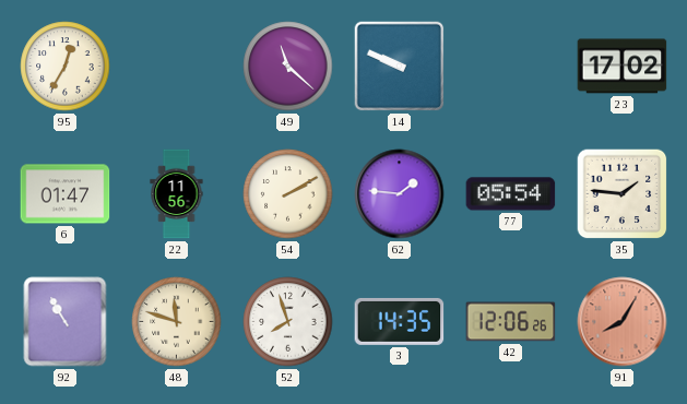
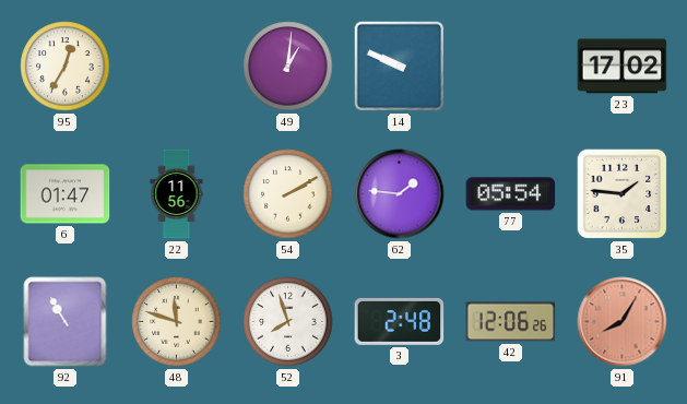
49: 11:22 -> 1:01 (288, 67)
3: 14:35 -> 2:48 (400, 321)
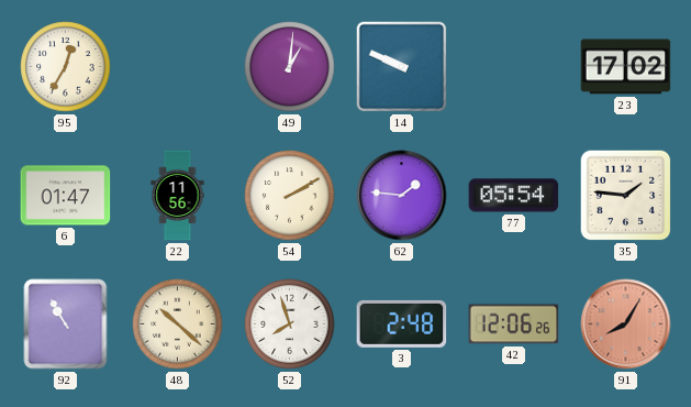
48: 11:48 -> 10:22 (178, 324)
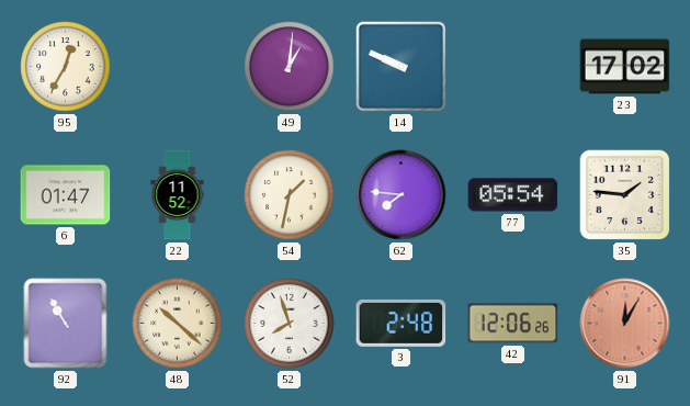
22: 11:56 -> 11:52 (178, 195)
54: 2:10 -> 1:32 (290, 195)
62: 1:46 -> 7:46 (401, 195)
91: 8:05 -> 12:05 (625, 324)
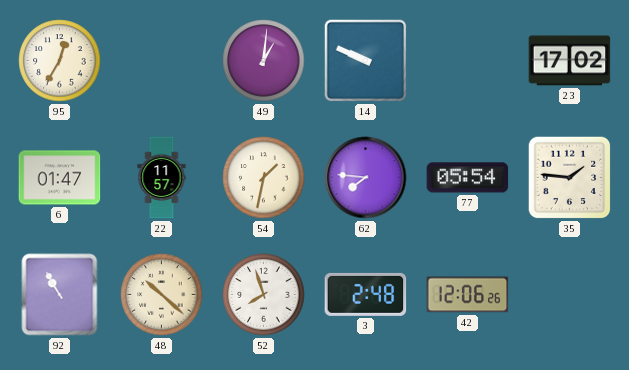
22: 11:52 -> 11:57 (162, 178)
91: 12:05 -> none (625, 324)
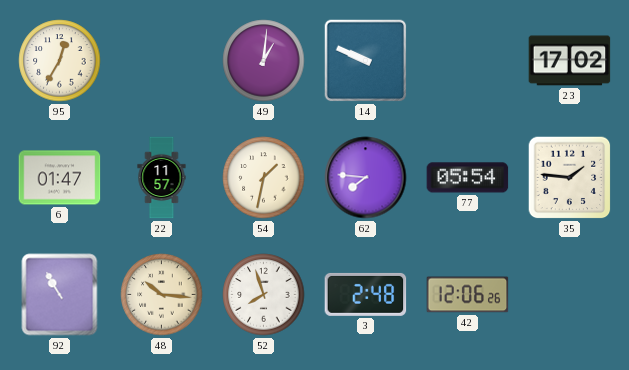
48: 10:22 -> 10:16 (162, 295)
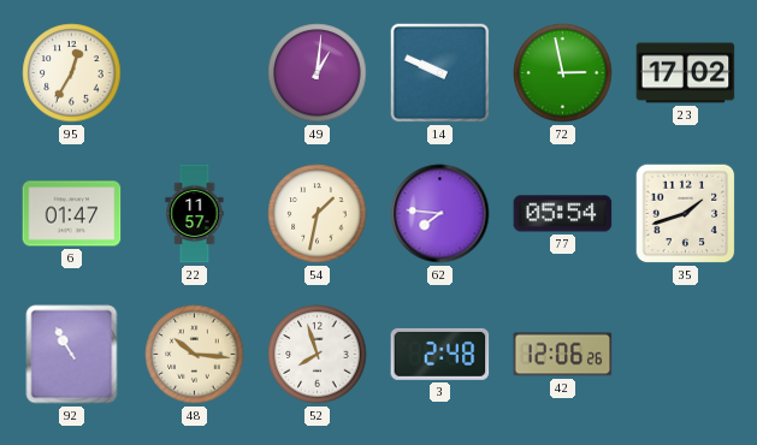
72: none -> 2:58 (563, 73)
35: 1:46 -> 1:42 (686, 214)
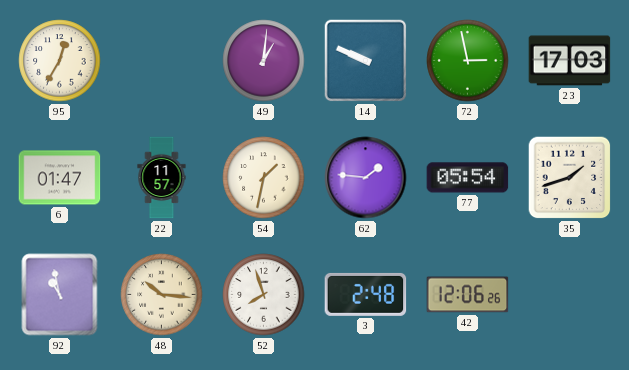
23: 17:02 -> 17:03 (570, 61)
62: 7:46 -> 1:46 (366, 178)
92: 10:55 -> 10:58 (60, 295)
